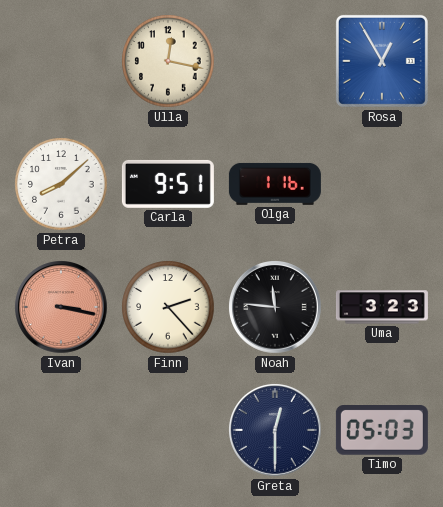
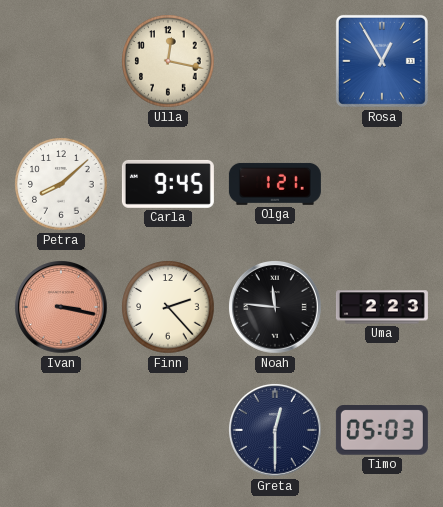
Carla: 9:51 -> 9:45 (168, 184)
Olga: 1:16 -> 1:21 (275, 184)
Uma: 3:23 -> 2:23 (382, 307)
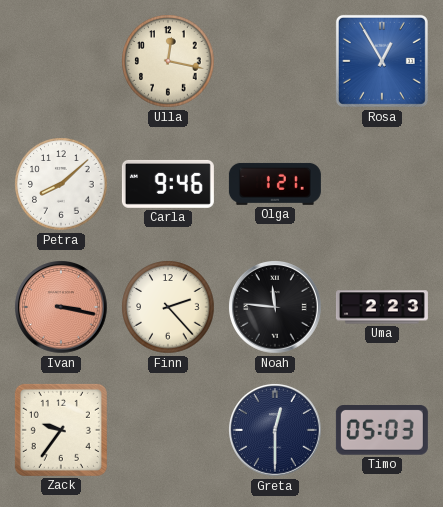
Carla: 9:45 -> 9:46 (168, 184)
Zack: none -> 9:36 (61, 430)
